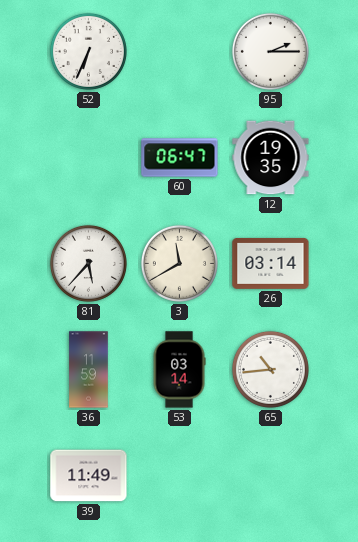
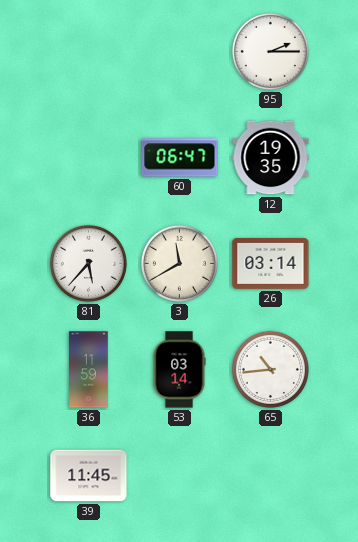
52: 6:34 -> none (88, 51)
39: 11:49 -> 11:45 (89, 476)
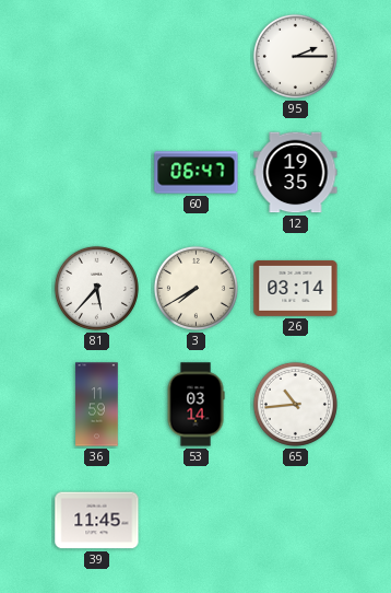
3: 11:40 -> 7:40 (195, 288)
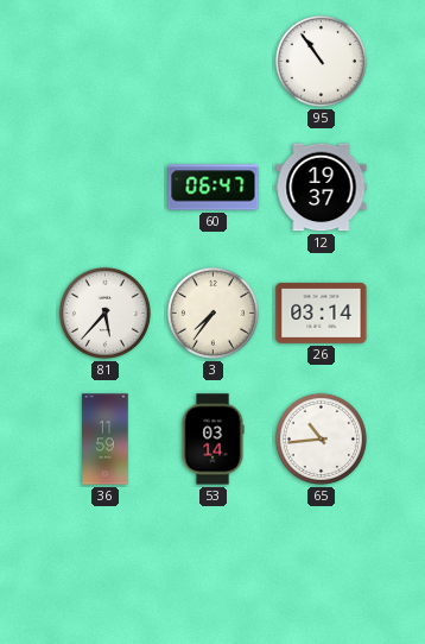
95: 2:15 -> 10:54 (321, 61)
12: 19:35 -> 19:37 (322, 188)
3: 7:40 -> 7:36 (213, 312)
39: 11:45 -> none (97, 521)
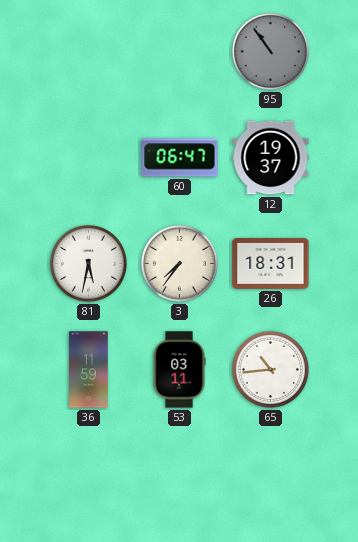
95 dial: white -> grey (270, 51)
81: 5:37 -> 5:32 (88, 263)
26: 03:14 -> 18:31 (271, 263)
53: 03:14 -> 03:11 (179, 370)
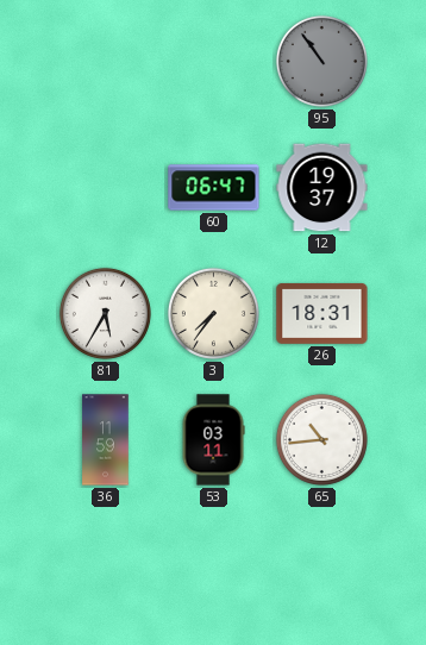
81: 5:32 -> 5:35 (105, 313)
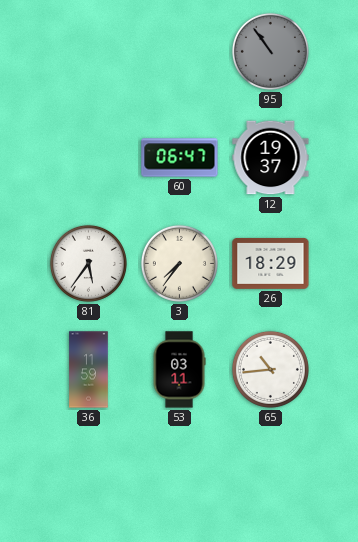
81: 5:35 -> 5:36 (88, 263)
26: 18:31 -> 18:29 (271, 263)
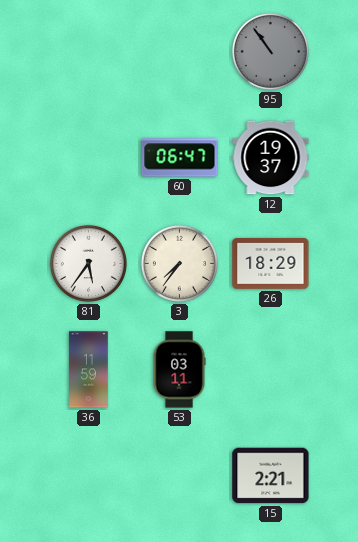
65: 10:44 -> none (270, 369)
15: none -> 2:21 (271, 476)
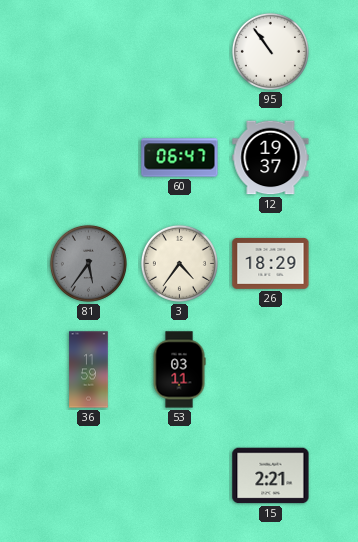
95 dial: grey -> white (270, 51)
81 dial: white -> grey (88, 263)
3: 7:36 -> 4:36 (179, 263)
